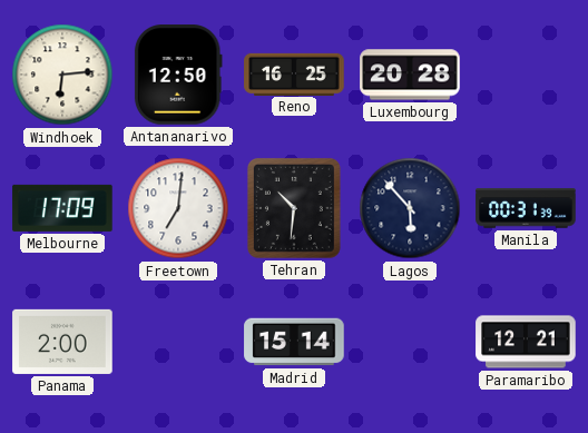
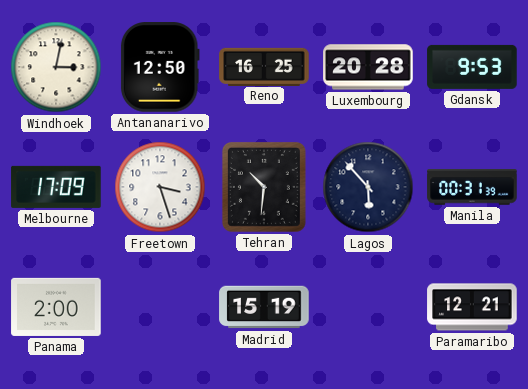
Windhoek: 6:14 -> 3:02 (56, 67)
Gdansk: none -> 9:53 (472, 67)
Freetown: 7:01 -> 3:27 (160, 187)
Madrid: 15:14 -> 15:19 (264, 307)
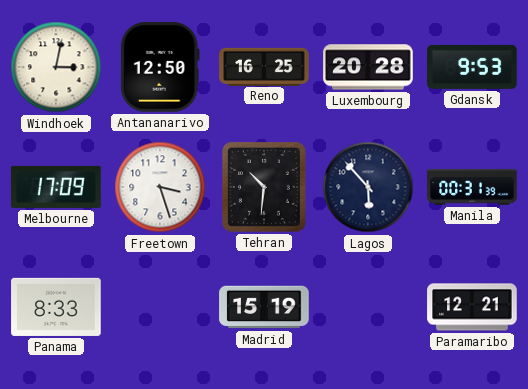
Panama: 2:00 -> 8:33 (56, 307)
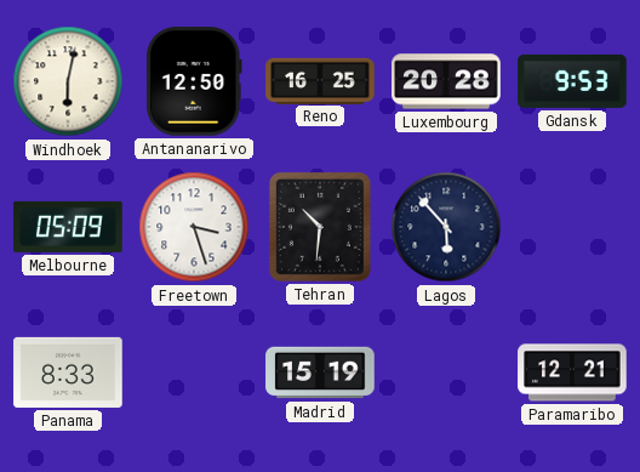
Windhoek: 3:02 -> 6:02 (68, 81)
Melbourne: 17:09 -> 05:09 (68, 227)
Manila: 00:31 -> none (472, 187)
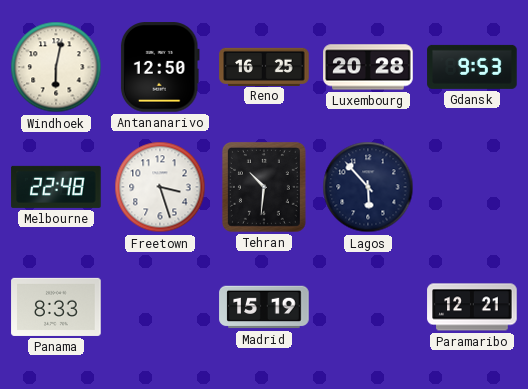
Melbourne: 05:09 -> 22:48 (56, 187)
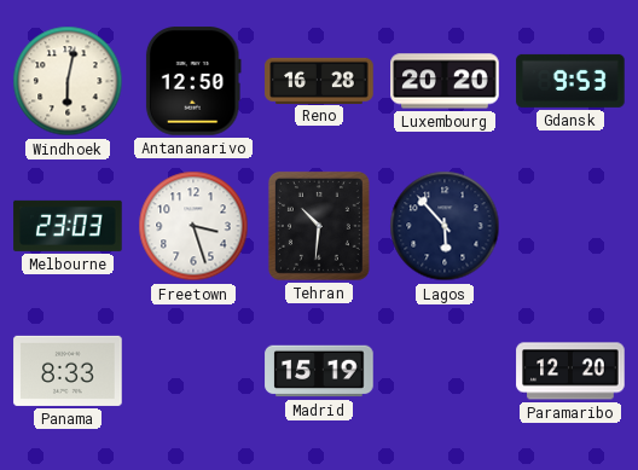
Reno: 16:25 -> 16:28 (319, 80)
Luxembourg: 20:28 -> 20:20 (445, 81)
Melbourne: 22:48 -> 23:03 (68, 226)
Paramaribo: 12:21 -> 12:20 (570, 371)
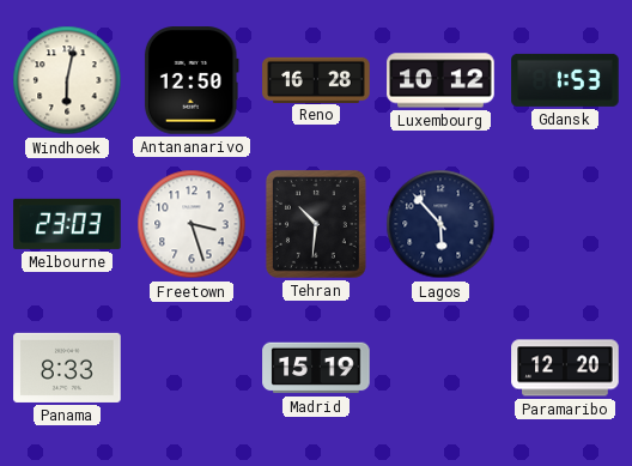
Luxembourg: 20:20 -> 10:12 (440, 80)
Gdansk: 9:53 -> 1:53 (565, 80)
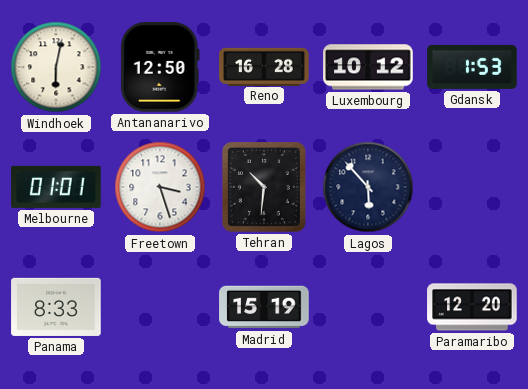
Melbourne: 23:03 -> 01:01 (56, 187)
